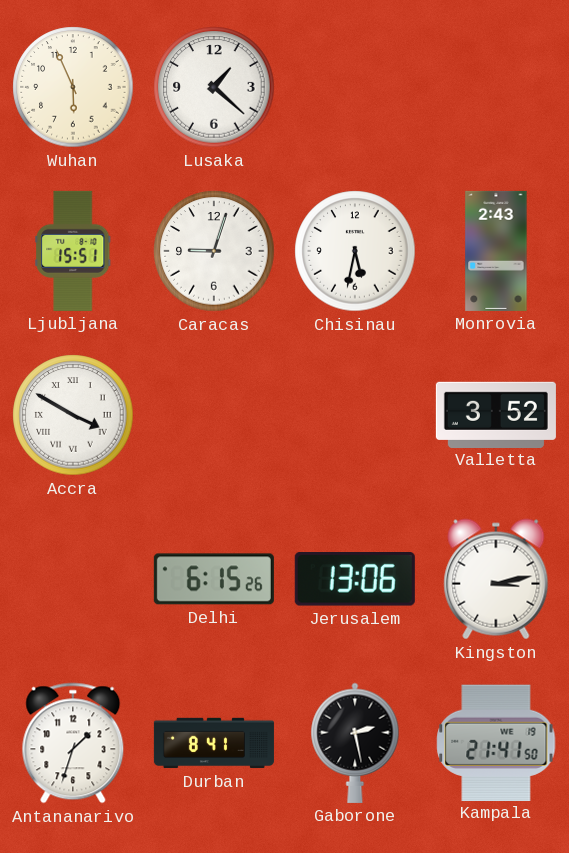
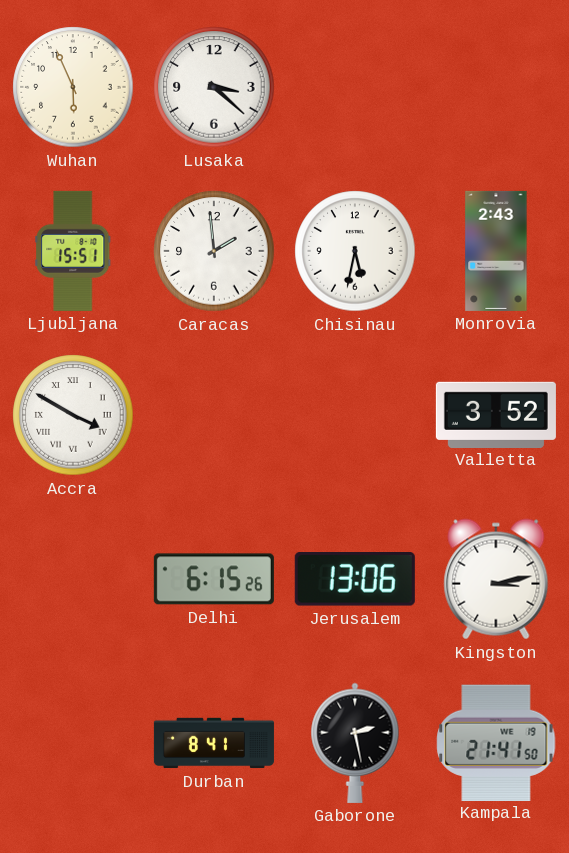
Lusaka: 1:22 -> 3:22 (214, 87)
Caracas: 9:03 -> 1:59 (214, 251)
Antananarivo: 1:33 -> none (73, 743)
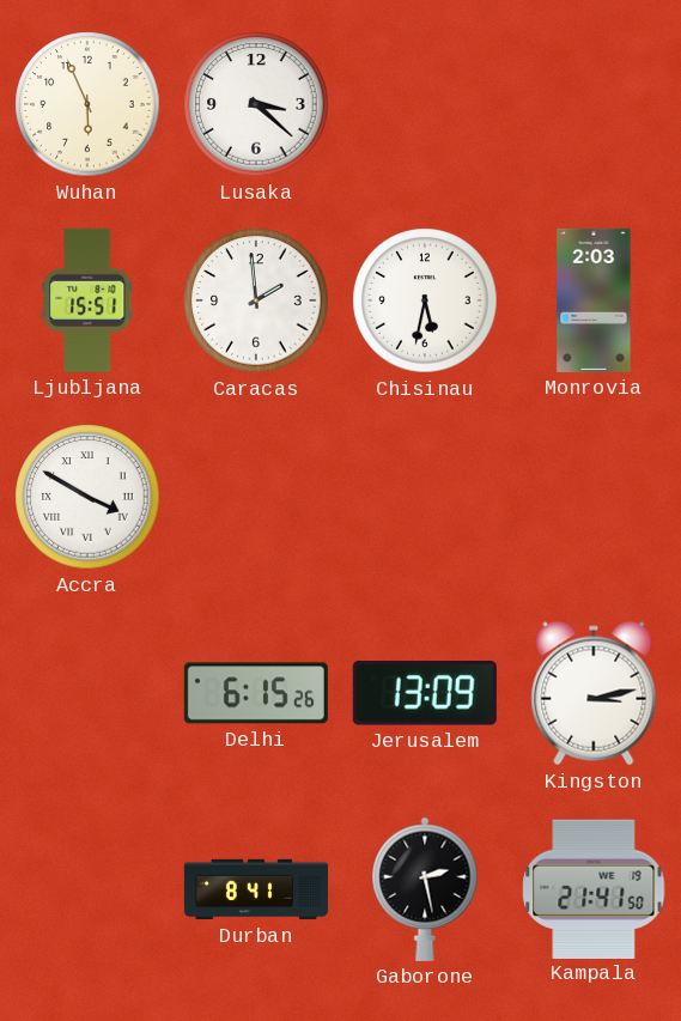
Monrovia: 2:43 -> 2:03 (594, 300)
Valletta: 3:52 -> none (496, 414)
Jerusalem: 13:06 -> 13:09 (425, 693)
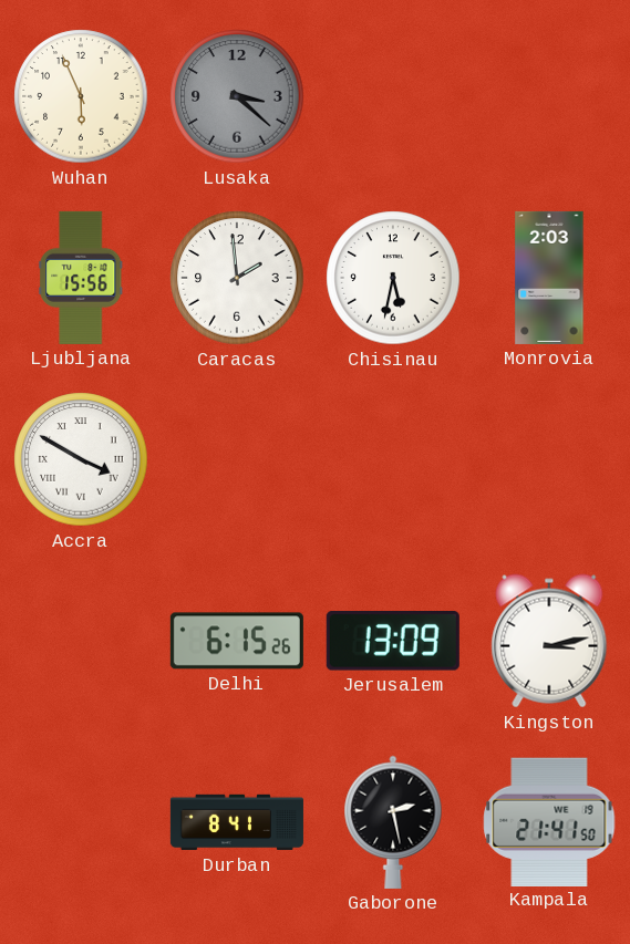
Lusaka dial: white -> grey (237, 96)
Ljubljana: 15:51 -> 15:56 (81, 278)
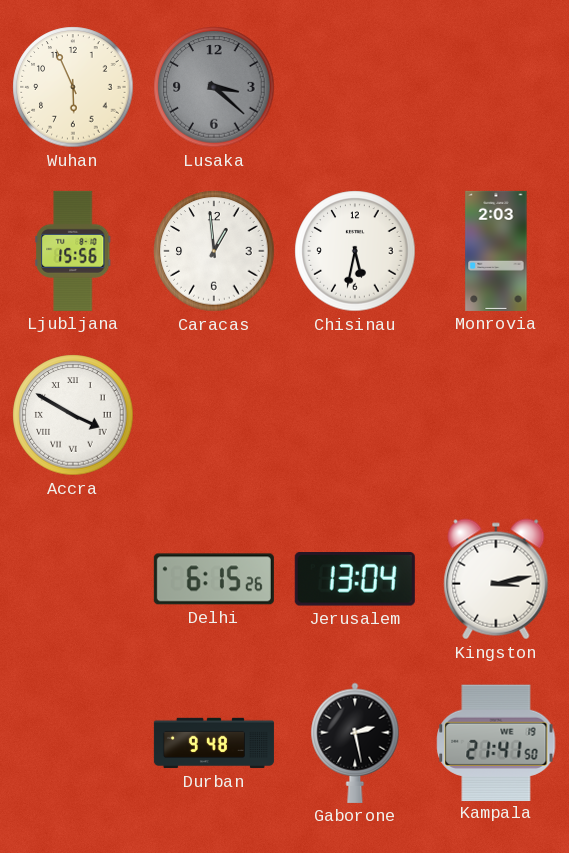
Caracas: 1:59 -> 12:59 (214, 251)
Jerusalem: 13:09 -> 13:04 (355, 579)
Durban: 8:41 -> 9:48 (214, 743)
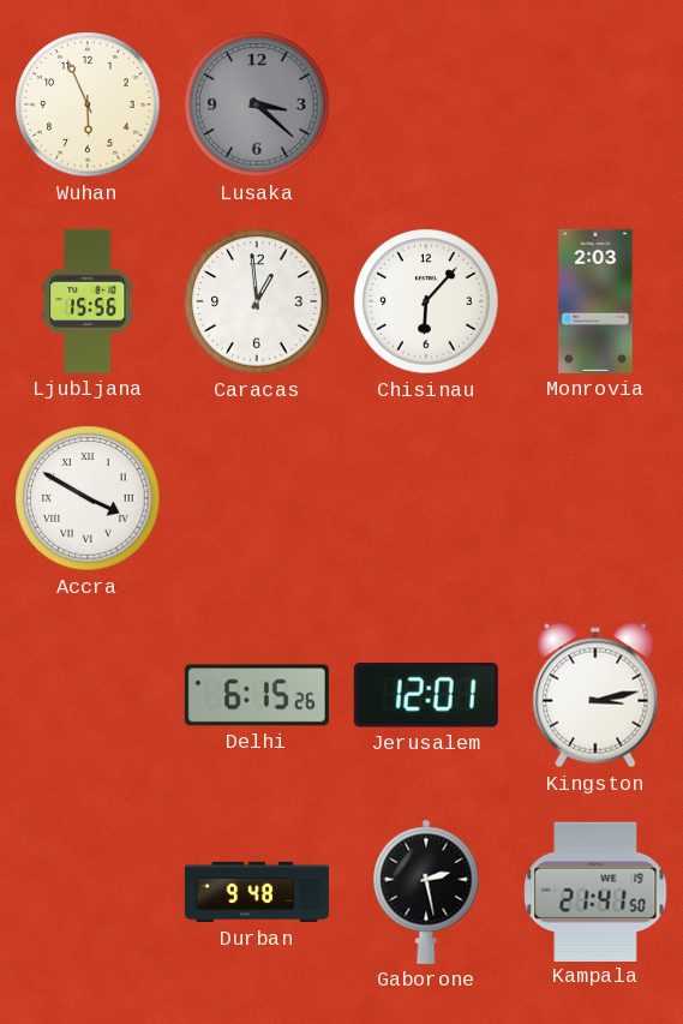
Chisinau: 5:32 -> 6:07 (426, 301)
Jerusalem: 13:04 -> 12:01 (426, 695)
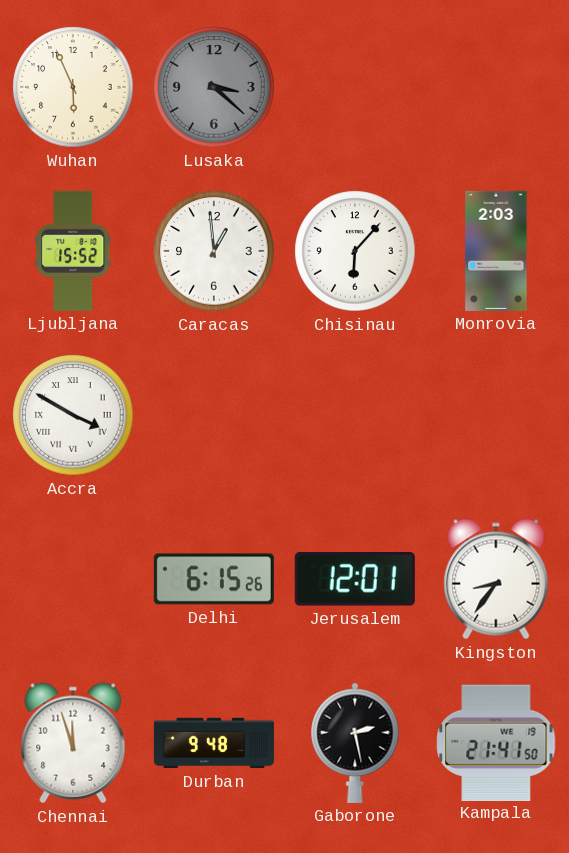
Ljubljana: 15:56 -> 15:52 (73, 251)
Kingston: 3:13 -> 8:36 (496, 579)
Chennai: none -> 11:57 (73, 743)
